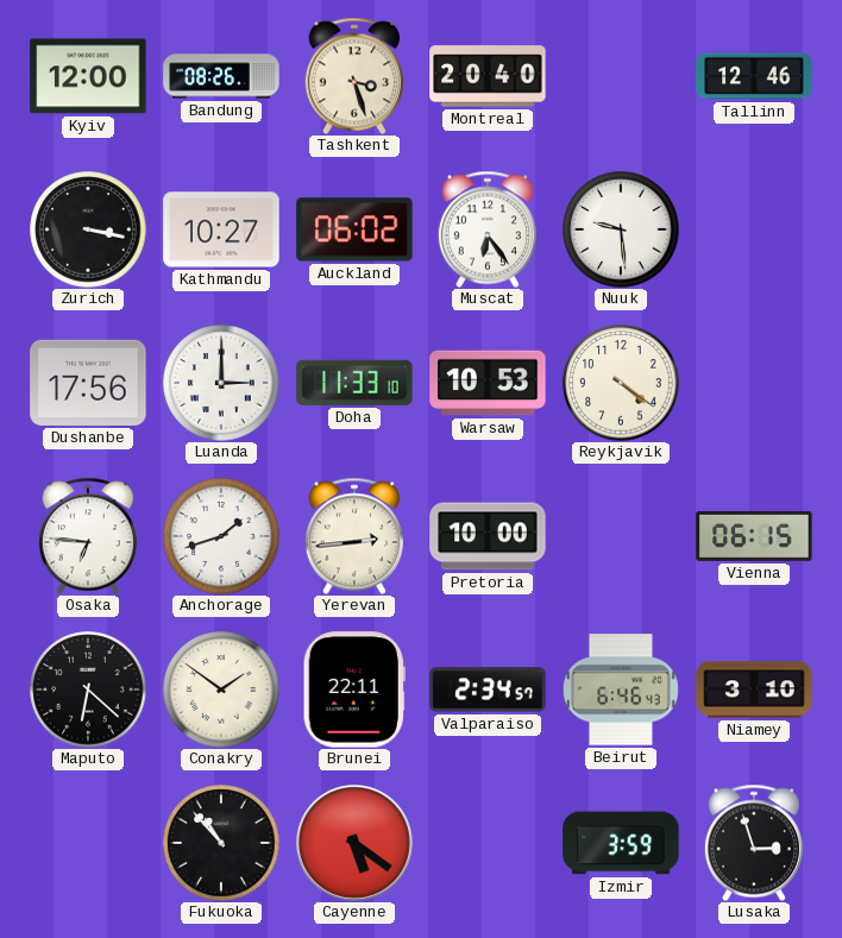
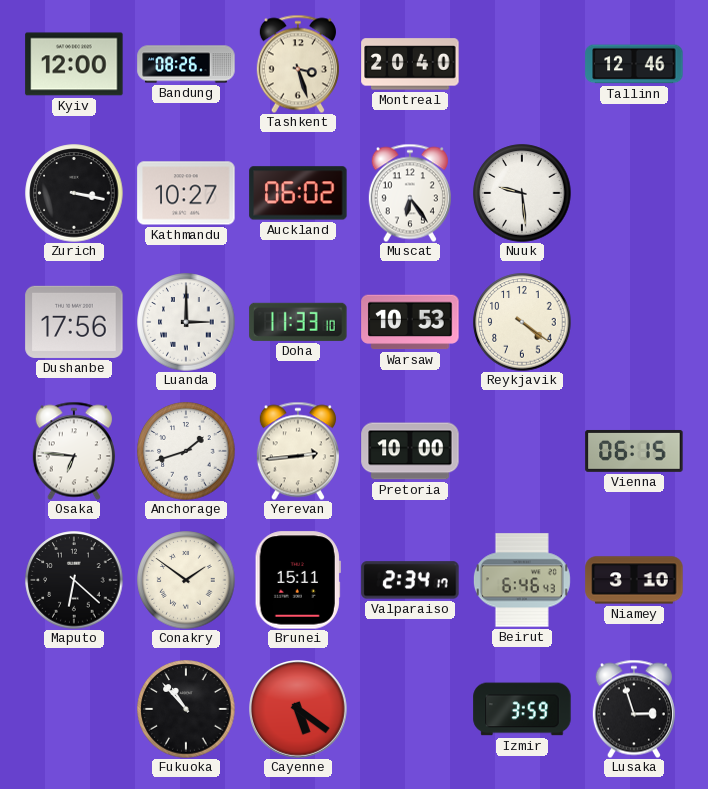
Brunei: 22:11 -> 15:11 (298, 580)
Valparaiso: 2:34:57 -> 2:34:17 (410, 580)
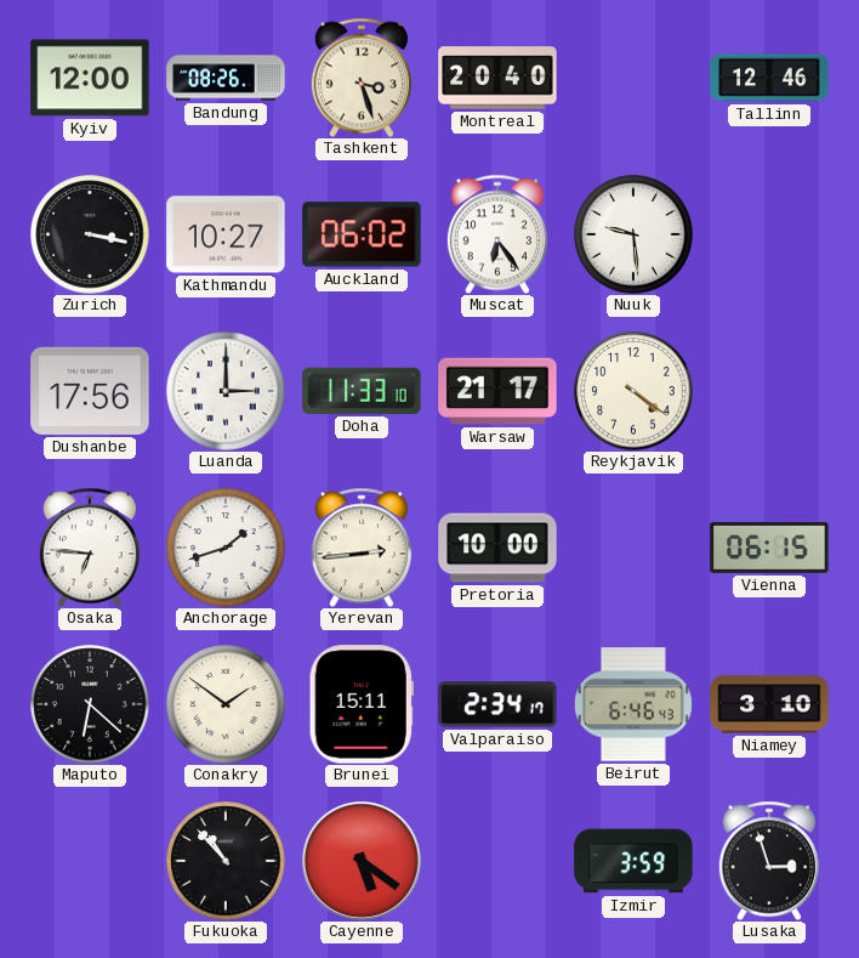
Warsaw: 10:53 -> 21:17 (497, 391)
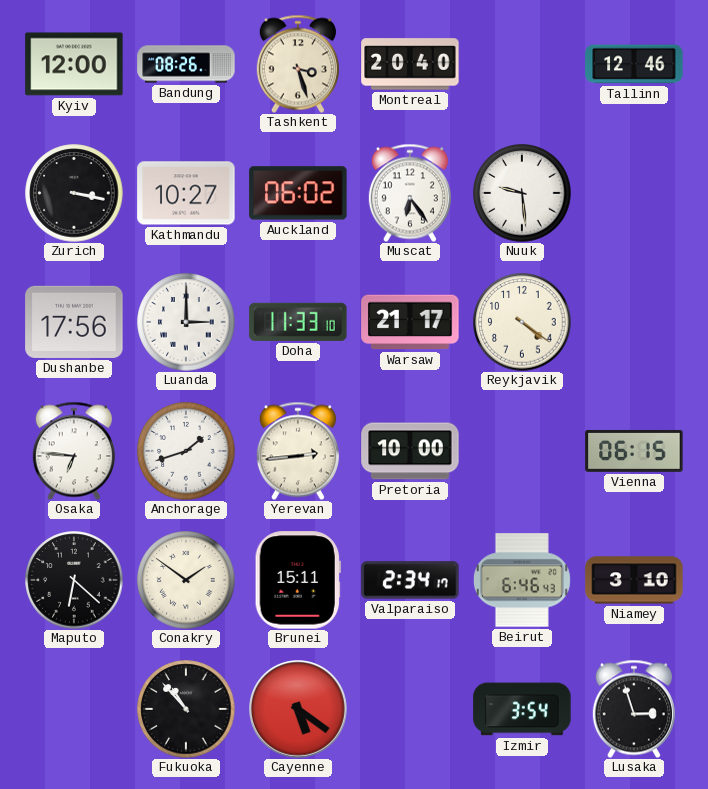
Izmir: 3:59 -> 3:54 (522, 709)
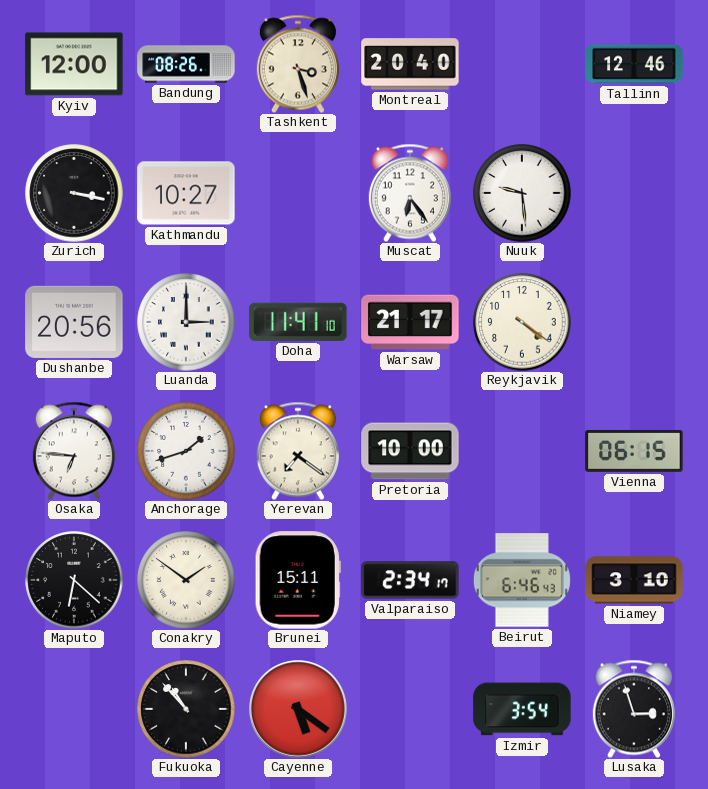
Auckland: 06:02 -> none (298, 193)
Dushanbe: 17:56 -> 20:56 (74, 322)
Doha: 11:33 -> 11:41 (298, 322)
Yerevan: 2:44 -> 7:21 (298, 451)
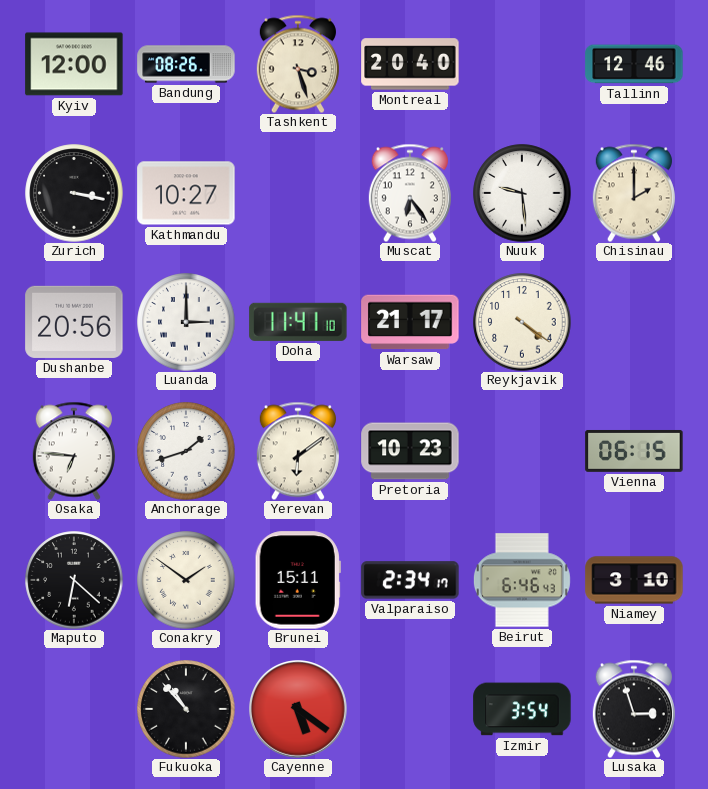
Chisinau: none -> 2:00 (634, 193)
Yerevan: 7:21 -> 6:09 (298, 451)
Pretoria: 10:00 -> 10:23 (410, 451)
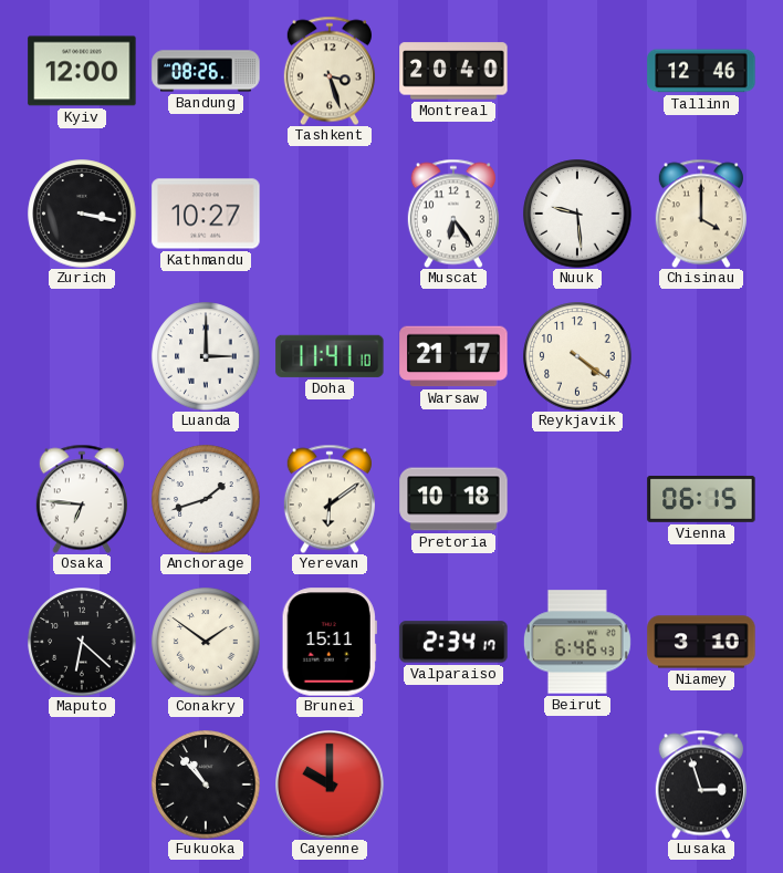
Chisinau: 2:00 -> 4:00 (701, 214)
Dushanbe: 20:56 -> none (74, 322)
Pretoria: 10:23 -> 10:18 (453, 499)
Cayenne: 5:21 -> 10:00 (331, 786)
Izmir: 3:54 -> none (522, 709)
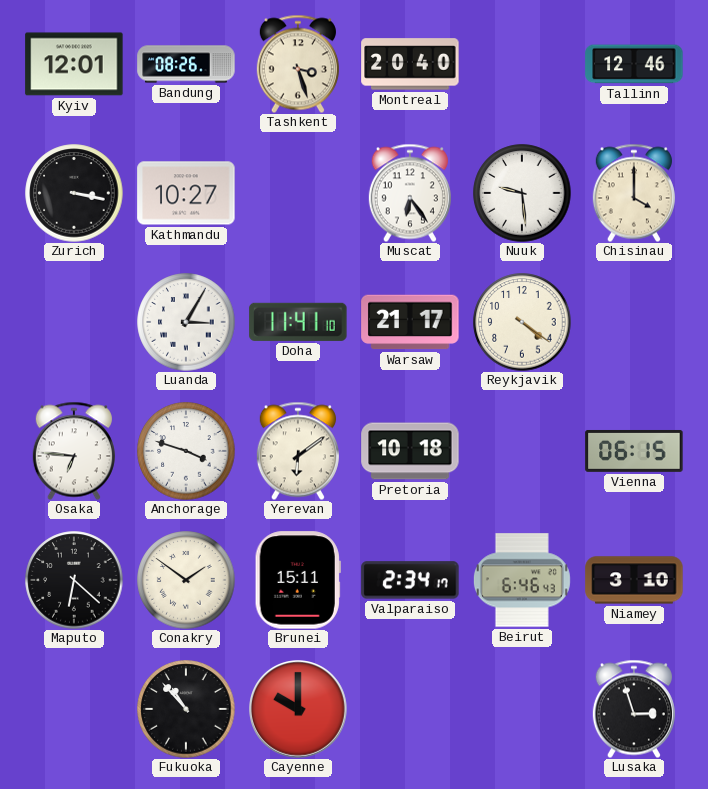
Kyiv: 12:00 -> 12:01 (74, 64)
Luanda: 3:00 -> 3:05 (186, 322)
Anchorage: 1:42 -> 3:48 (186, 451)
